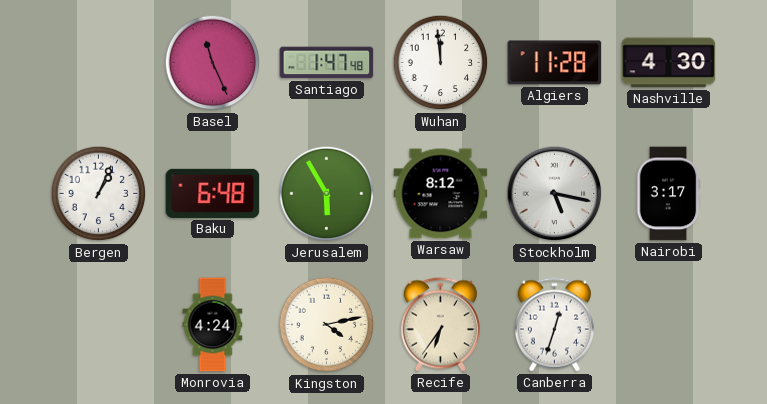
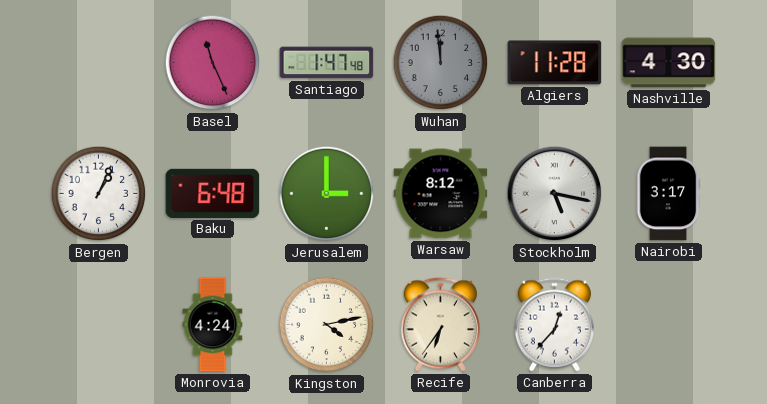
Wuhan dial: white -> grey (441, 63)
Jerusalem: 5:55 -> 3:00 (327, 194)
Canberra: 12:33 -> 12:37 (554, 325)
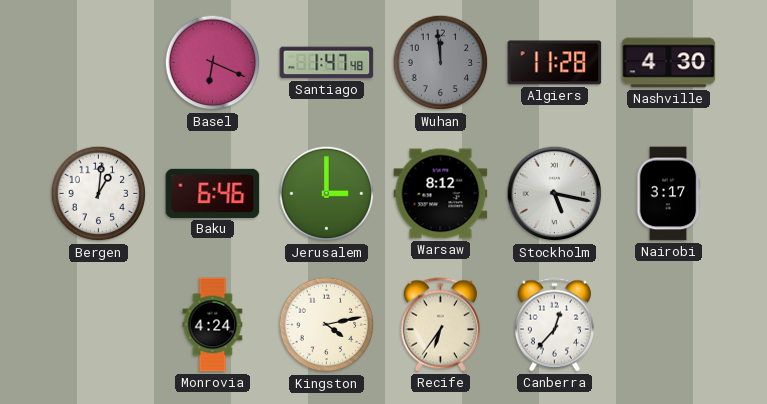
Basel: 11:26 -> 6:19 (213, 63)
Bergen: 1:04 -> 1:01 (99, 194)
Baku: 6:48 -> 6:46 (213, 193)
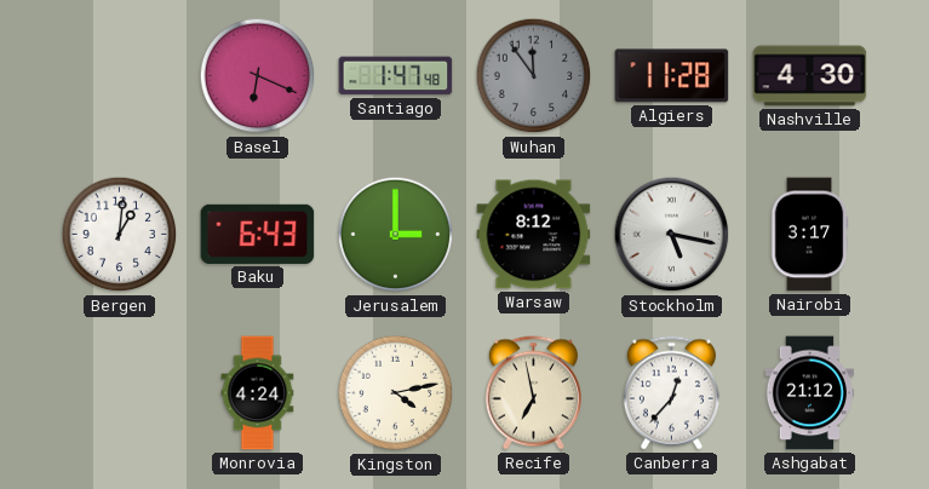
Wuhan: 11:59 -> 11:54 (534, 76)
Baku: 6:46 -> 6:43 (258, 234)
Recife: 6:36 -> 6:58 (533, 393)
Ashgabat: none -> 21:12 (809, 393)
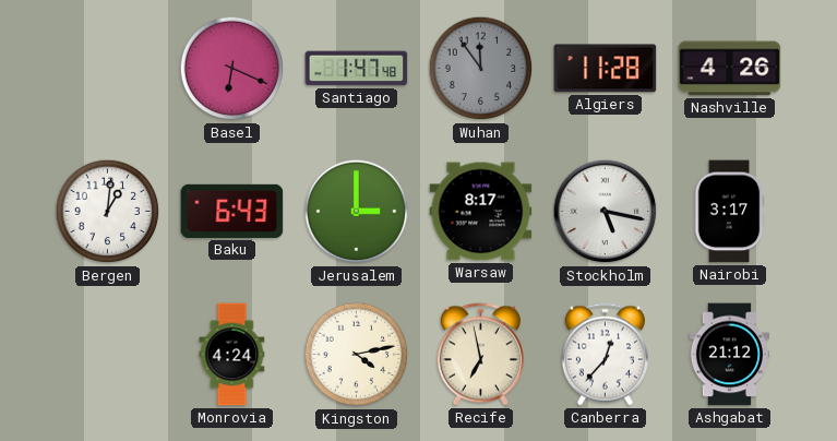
Nashville: 4:30 -> 4:26 (730, 69)
Warsaw: 8:12 -> 8:17 (481, 212)
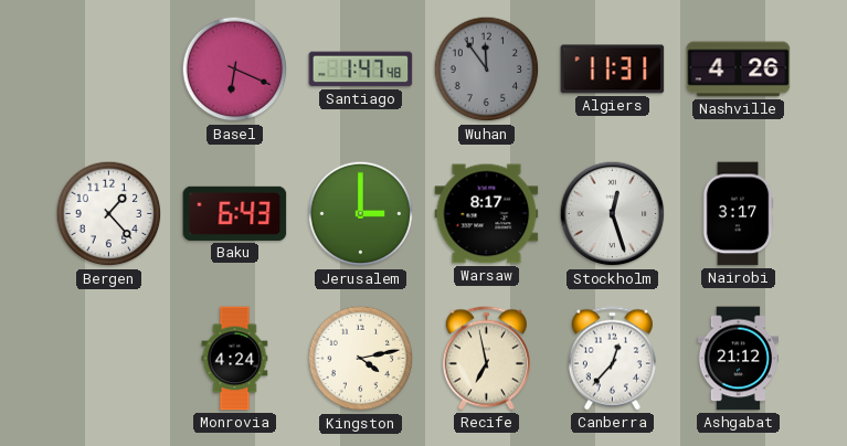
Algiers: 11:28 -> 11:31 (613, 70)
Bergen: 1:01 -> 1:23 (109, 214)
Stockholm: 5:17 -> 12:27 (613, 214)
